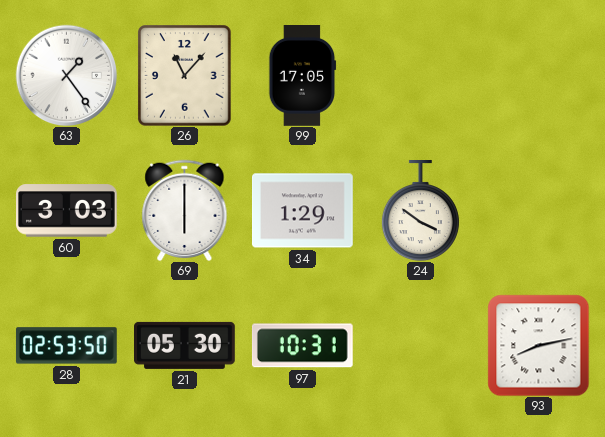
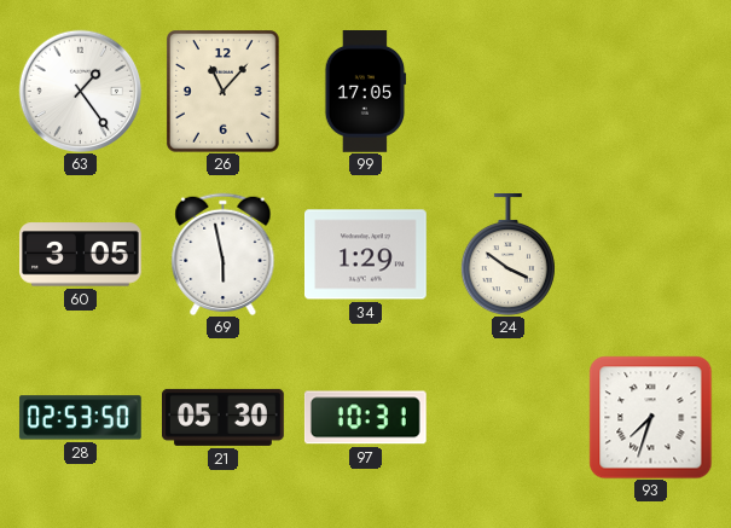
60: 3:03 -> 3:05 (81, 255)
69: 6:00 -> 5:58 (224, 254)
93: 8:13 -> 7:33 (650, 417)
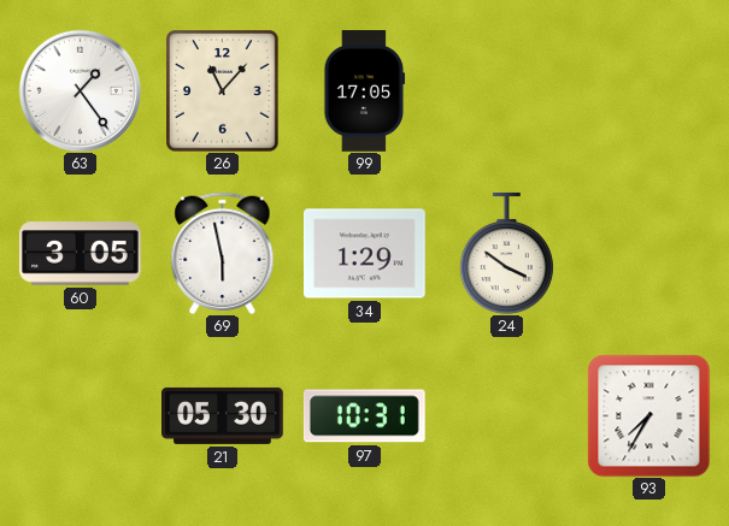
28: 02:53 -> none (80, 418)
93: 7:33 -> 7:35 (648, 415)
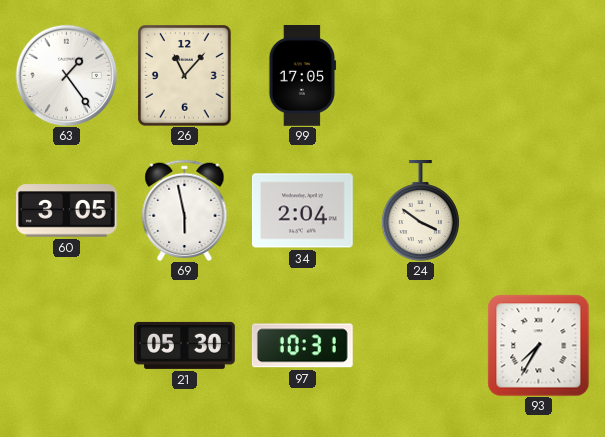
34: 1:29 -> 2:04 (303, 211)
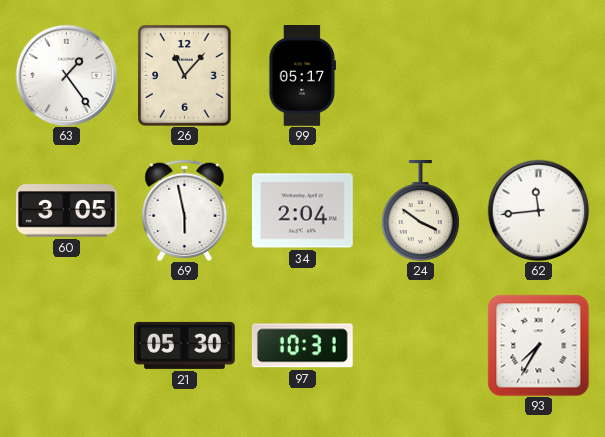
99: 17:05 -> 05:17 (303, 76)
62: none -> 11:44 (538, 210)
